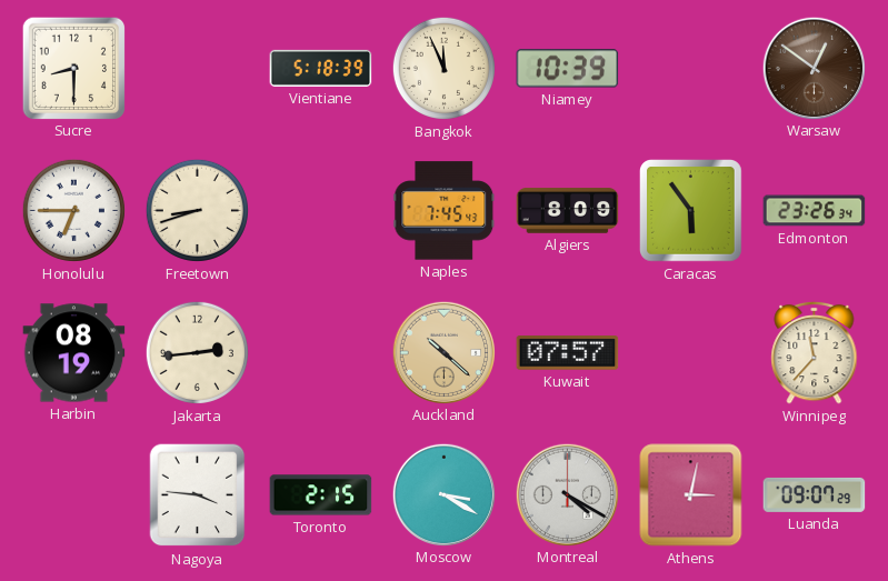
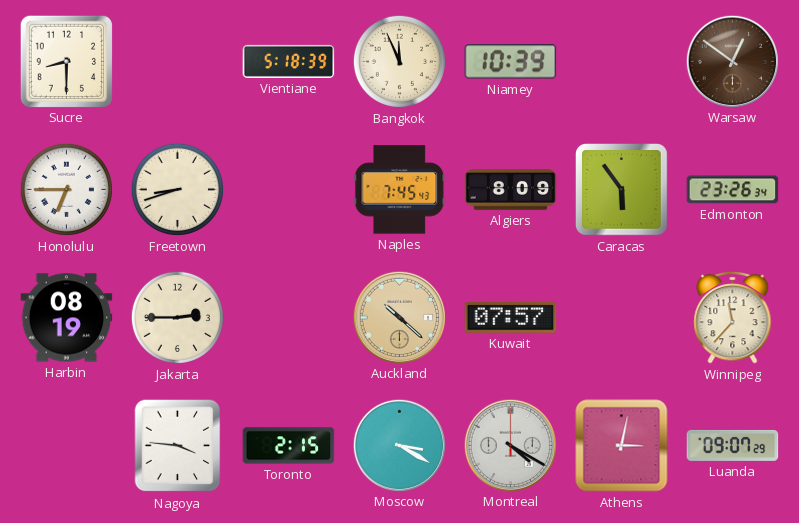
Jakarta: 2:44 -> 2:45 (177, 317)
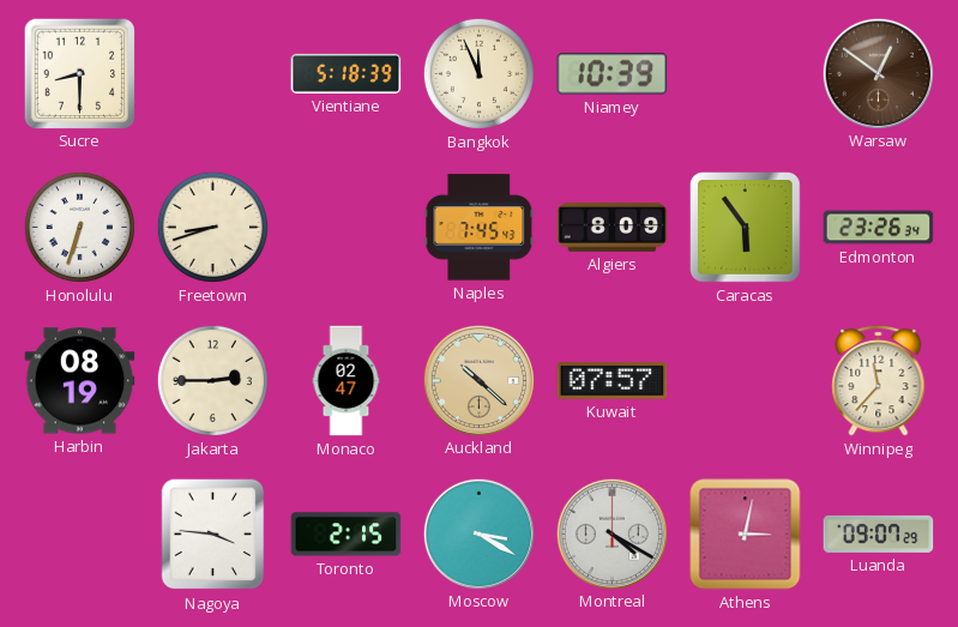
Honolulu: 6:45 -> 6:33 (79, 227)
Monaco: none -> 02:47 (347, 381)
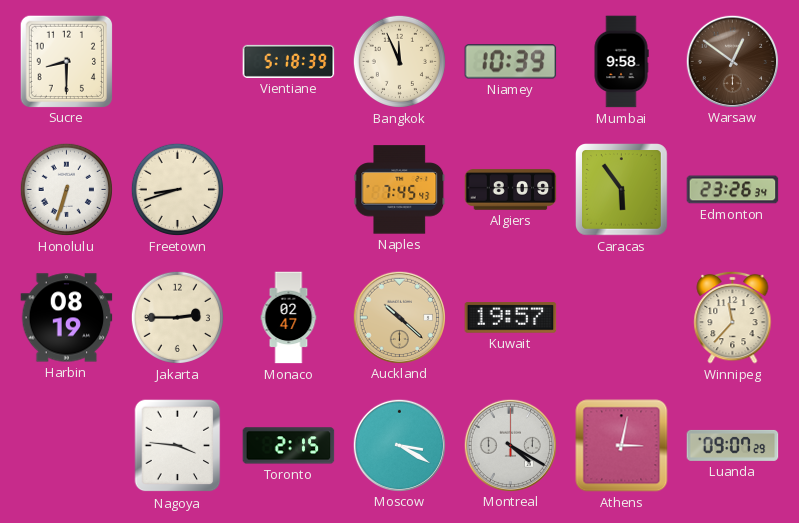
Mumbai: none -> 9:58 (621, 62)
Kuwait: 07:57 -> 19:57 (511, 318)
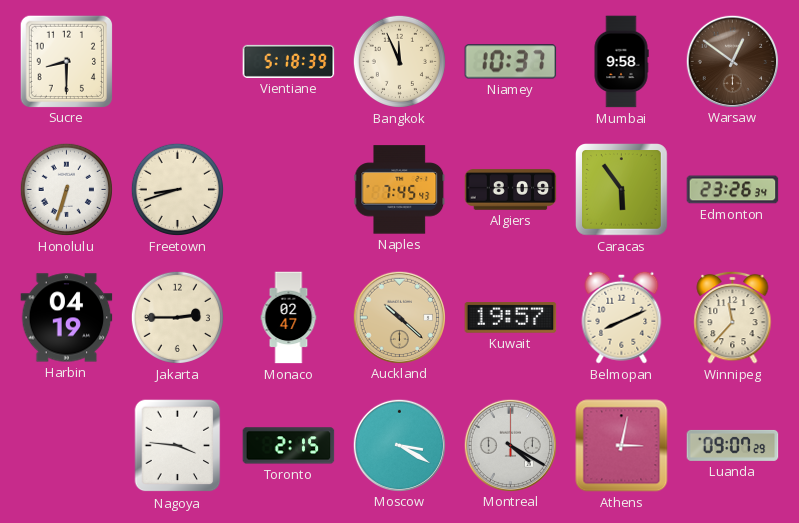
Niamey: 10:39 -> 10:37 (511, 62)
Harbin: 08:19 -> 04:19 (67, 318)
Belmopan: none -> 8:11 (622, 317)
